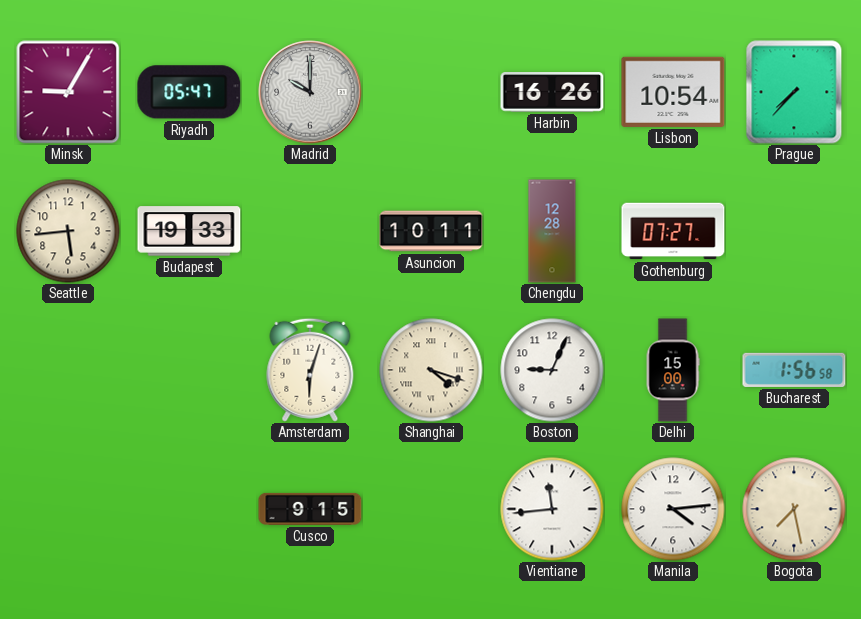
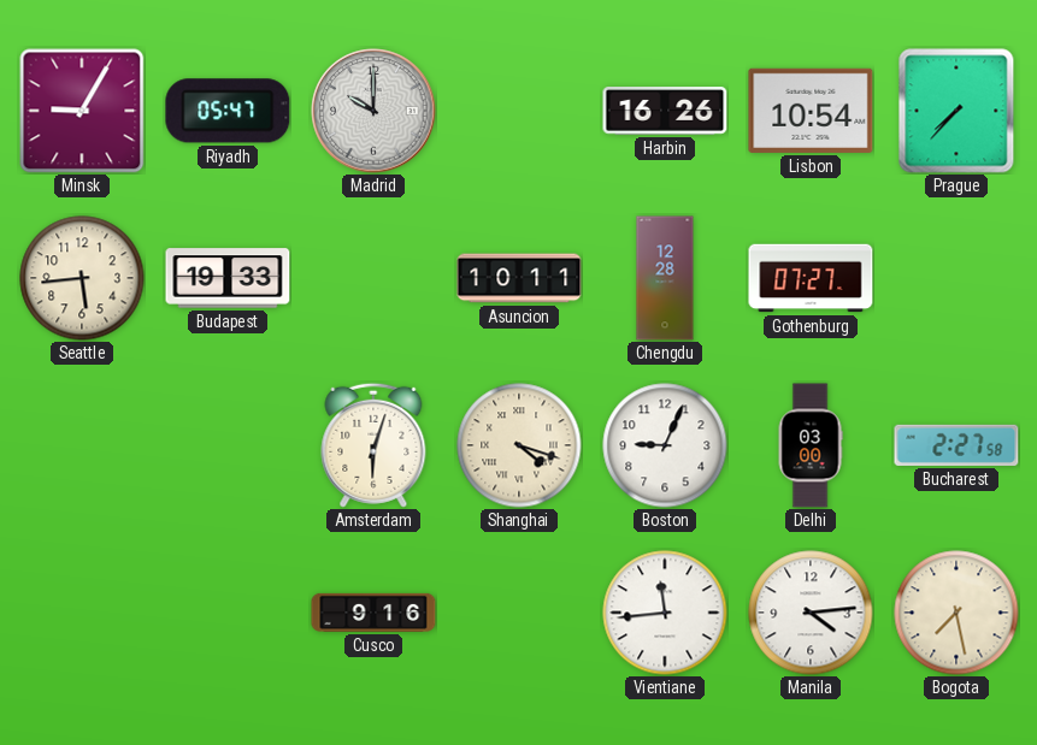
Delhi: 15:00 -> 03:00 (811, 445)
Bucharest: 1:56 -> 2:27 (956, 445)
Cusco: 9:15 -> 9:16 (373, 613)
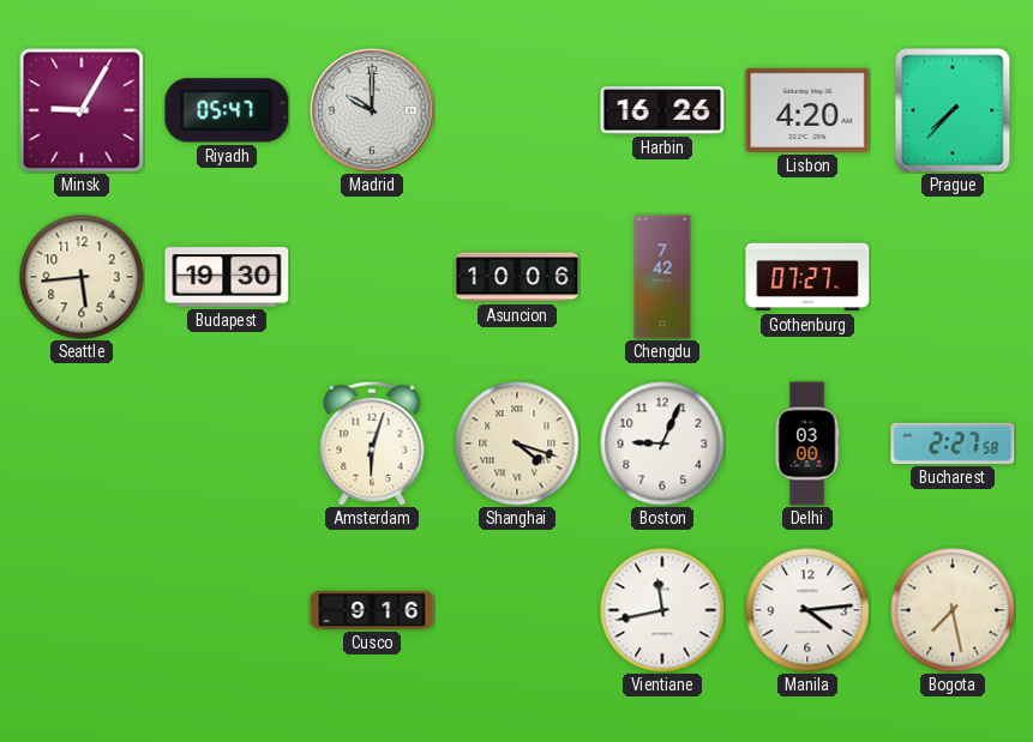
Lisbon: 10:54 -> 4:20 (807, 110)
Budapest: 19:33 -> 19:30 (227, 277)
Asuncion: 10:11 -> 10:06 (517, 277)
Chengdu: 12:28 -> 7:42 (662, 277)
Vientiane: 11:44 -> 11:43 (662, 610)
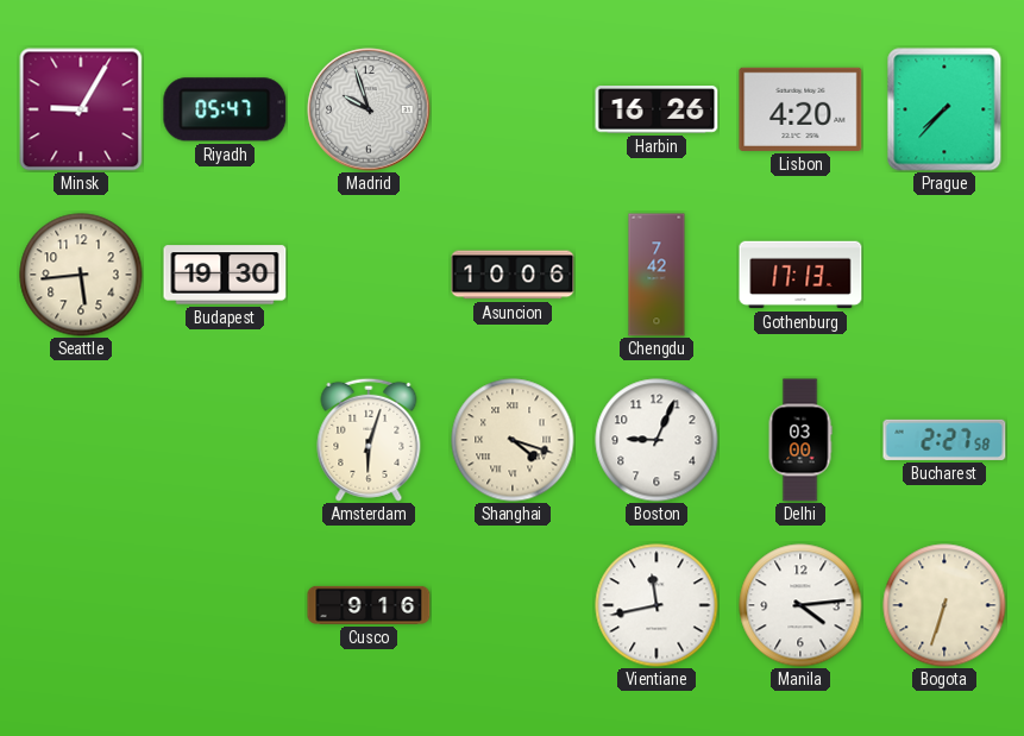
Madrid: 10:00 -> 9:57 (369, 109)
Gothenburg: 07:27 -> 17:13 (800, 275)
Bogota: 7:28 -> 6:33 (944, 605)
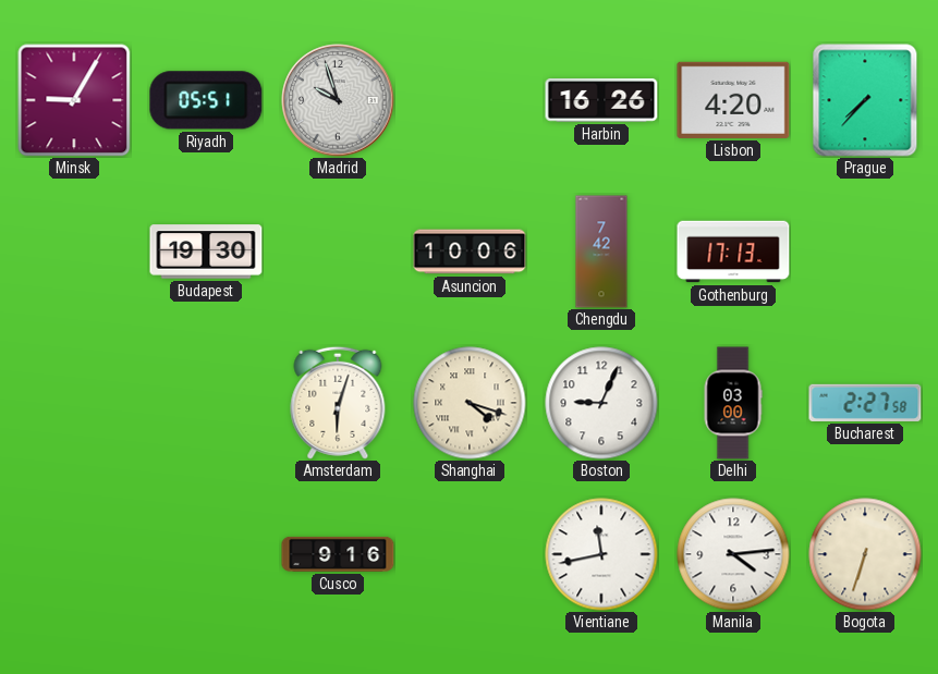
Riyadh: 05:47 -> 05:51 (206, 100)
Seattle: 5:44 -> none (81, 275)
